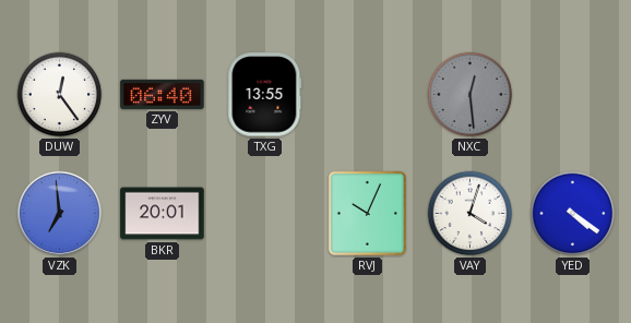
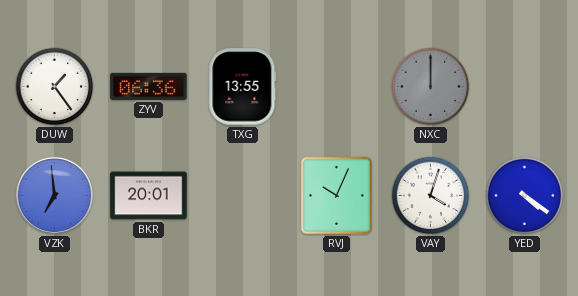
DUW: 12:24 -> 1:24 (55, 87)
ZYV: 06:40 -> 06:36 (149, 86)
NXC: 12:29 -> 12:00 (431, 87)
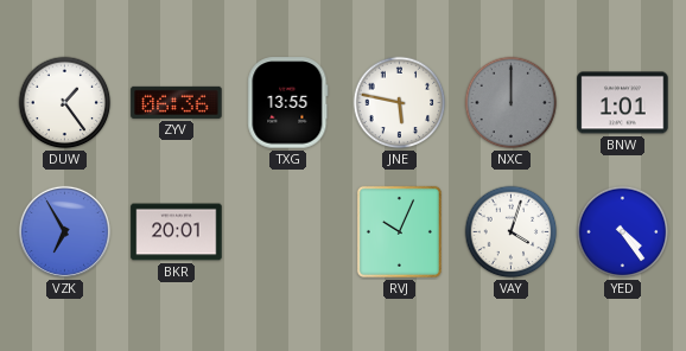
JNE: none -> 5:47 (400, 103)
BNW: none -> 1:01 (623, 103)
VZK: 6:59 -> 6:55 (64, 231)
YED: 4:21 -> 4:24 (623, 232)
